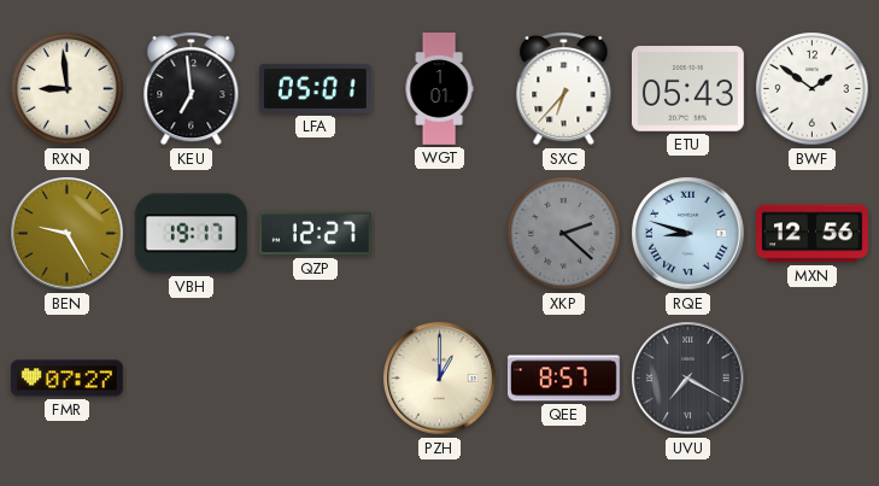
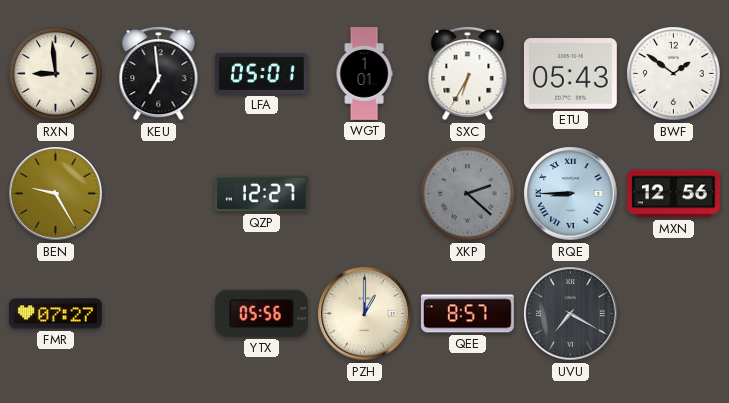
SXC: 6:37 -> 6:35 (468, 73)
VBH: 19:17 -> none (191, 234)
RQE: 8:48 -> 8:45 (571, 194)
YTX: none -> 05:56 (261, 313)
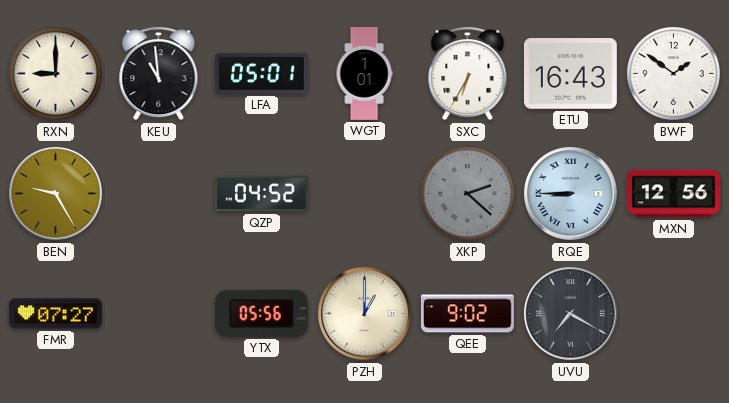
RXN: 8:59 -> 9:00 (56, 74)
KEU: 6:59 -> 10:59 (159, 73)
ETU: 05:43 -> 16:43 (570, 74)
QZP: 12:27 -> 04:52 (261, 194)
QEE: 8:57 -> 9:02 (467, 314)
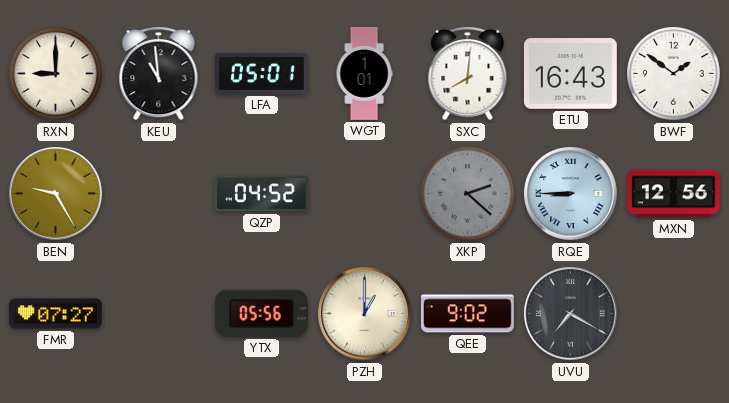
SXC: 6:35 -> 8:01 (468, 73)
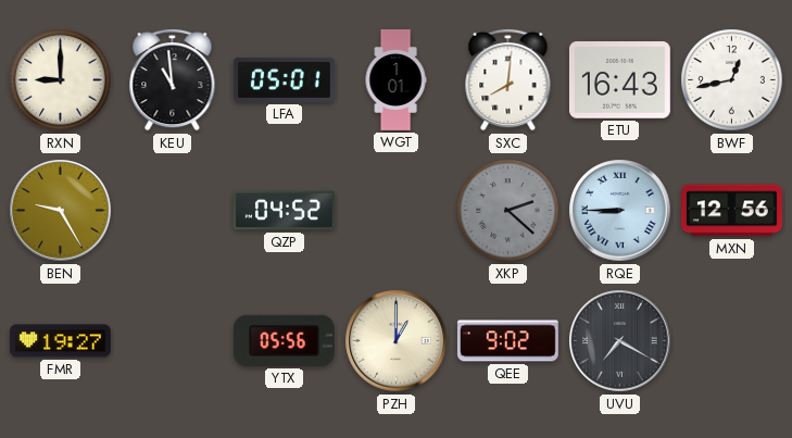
BWF: 1:51 -> 12:43 (732, 80)
FMR: 07:27 -> 19:27 (60, 341)
